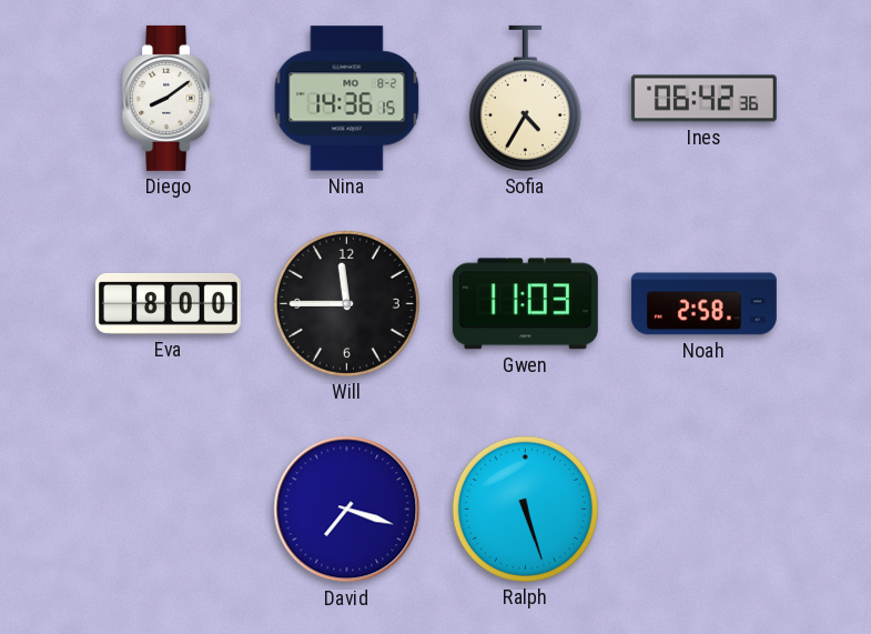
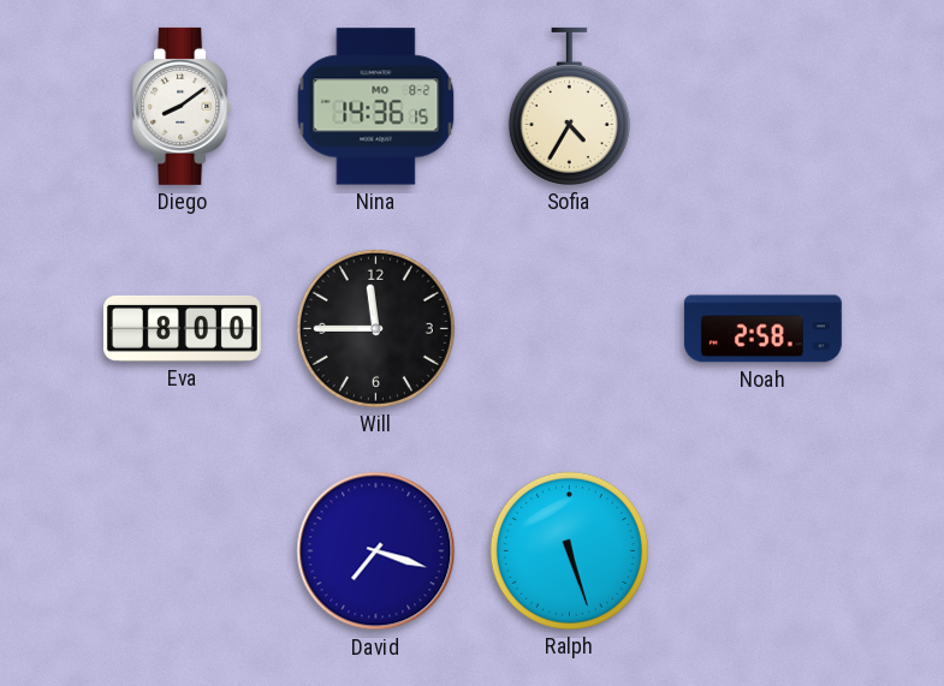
Ines: 06:42 -> none (703, 99)
Gwen: 11:03 -> none (525, 304)
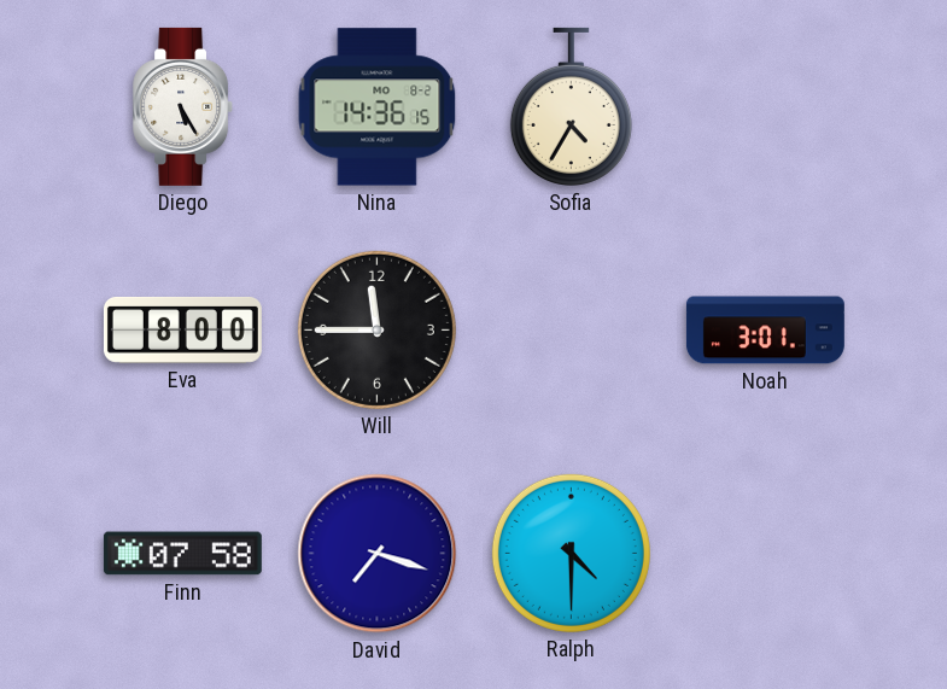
Diego: 8:09 -> 5:25 (183, 106)
Noah: 2:58 -> 3:01 (765, 331)
Finn: none -> 07:58 (182, 554)
Ralph: 5:27 -> 4:30 (571, 553)
